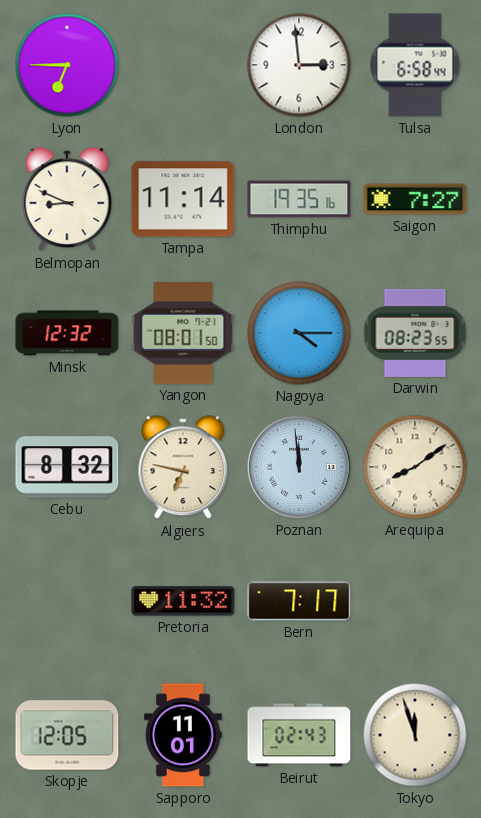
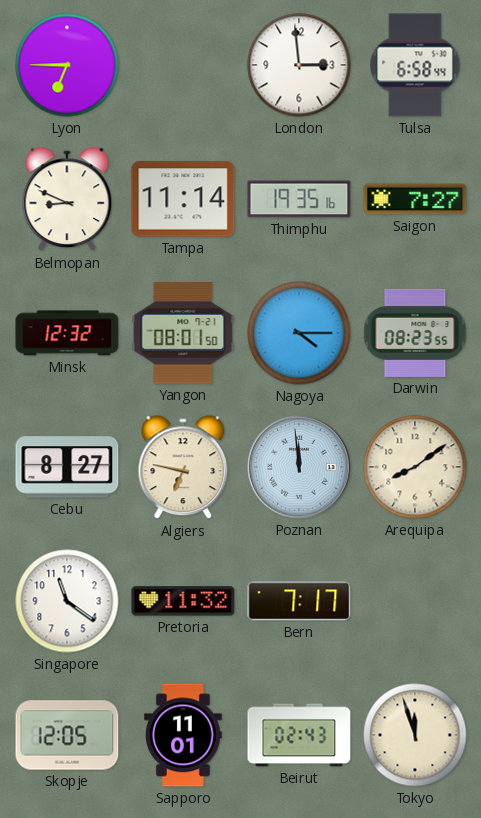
Cebu: 8:32 -> 8:27 (67, 467)
Singapore: none -> 11:21 (67, 601)
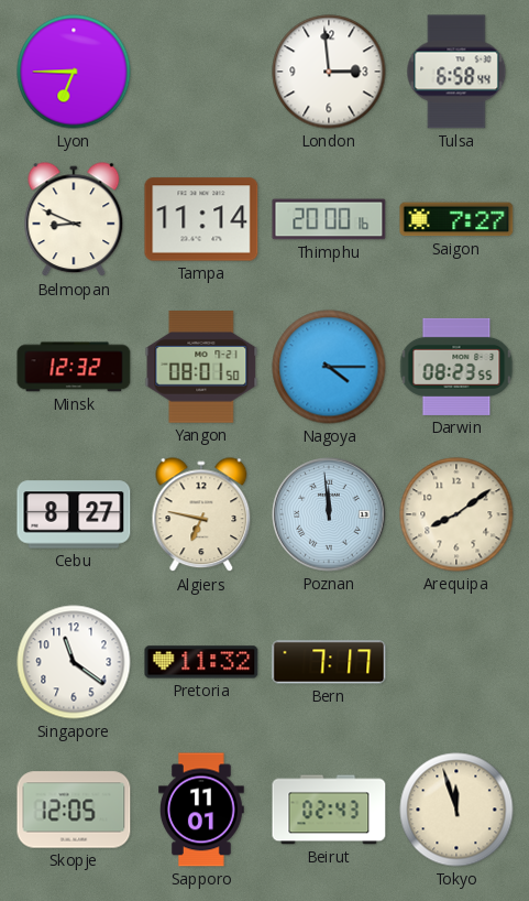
Thimphu: 19:35 -> 20:00 (329, 219)
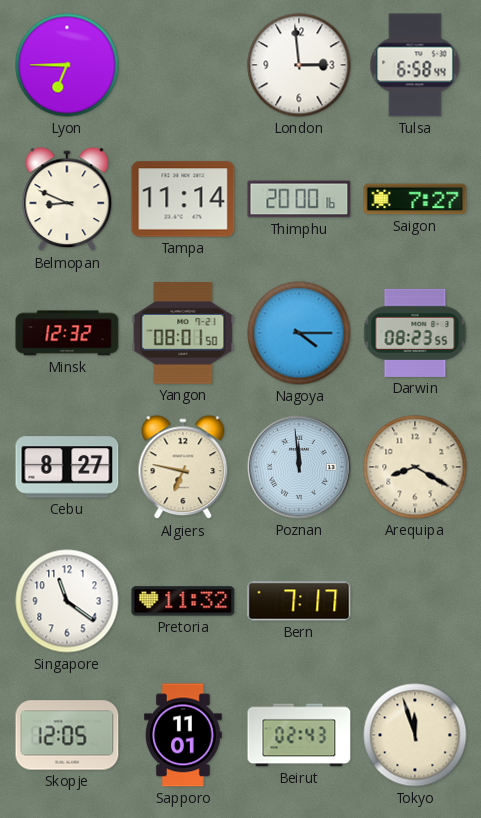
Arequipa: 8:09 -> 8:20 (415, 467)
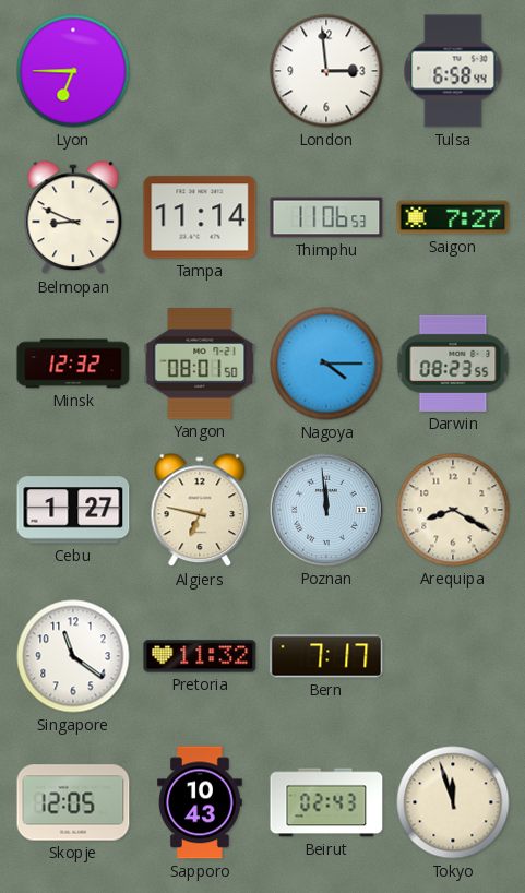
Thimphu: 20:00 -> 11:06 (326, 217)
Cebu: 8:27 -> 1:27 (73, 510)
Sapporo: 11:01 -> 10:43 (201, 802)
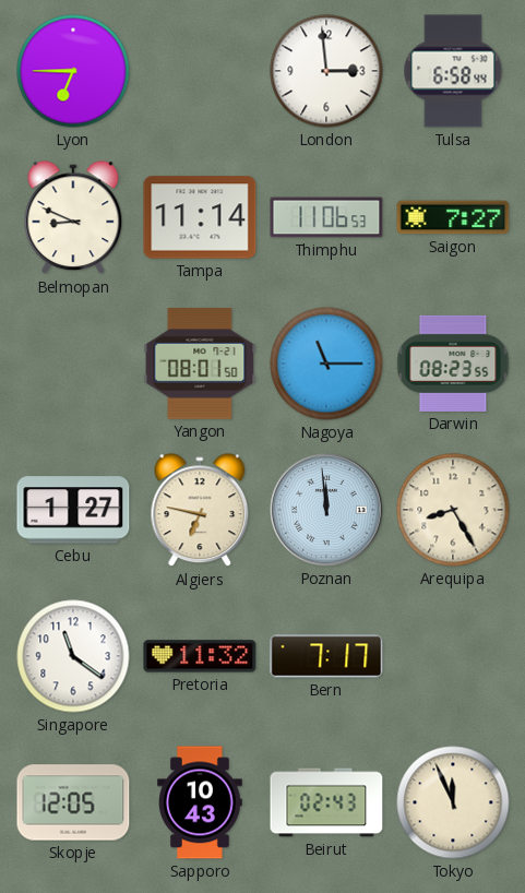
Minsk: 12:32 -> none (73, 364)
Nagoya: 4:15 -> 11:15 (326, 364)
Arequipa: 8:20 -> 8:25 (453, 510)
Tokyo: 11:57 -> 11:56 (453, 802)
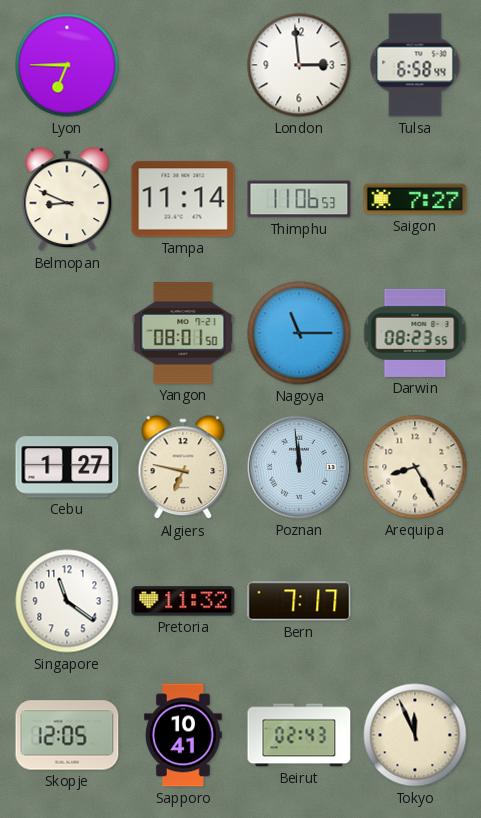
Sapporo: 10:43 -> 10:41 (184, 735)
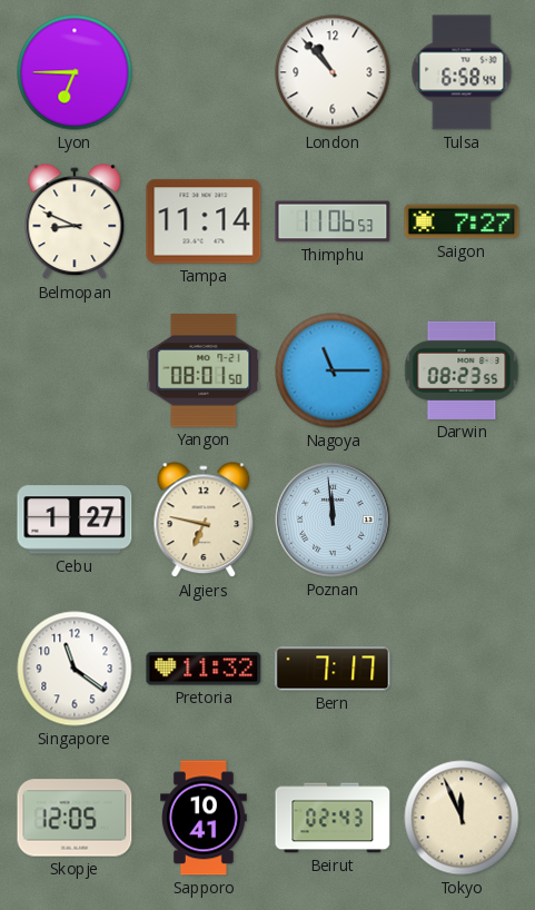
London: 2:59 -> 10:53 (333, 72)
Arequipa: 8:25 -> none (415, 467)
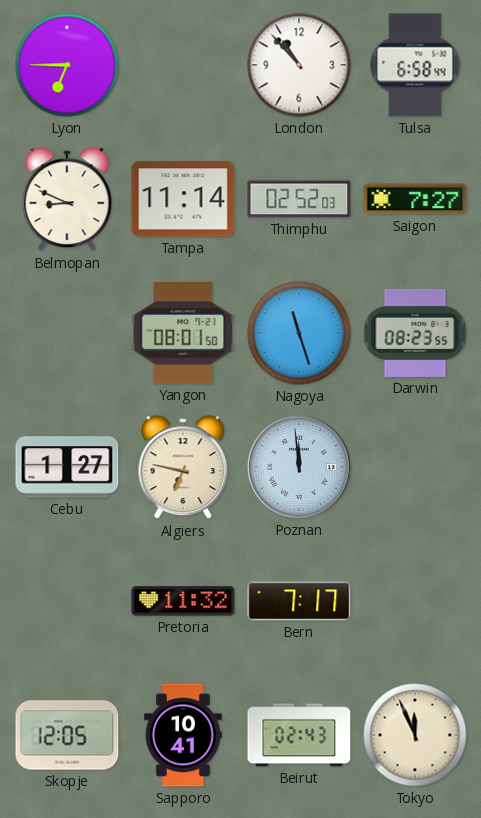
Thimphu: 11:06 -> 02:52 (299, 199)
Nagoya: 11:15 -> 11:27 (299, 333)
Singapore: 11:21 -> none (75, 669)
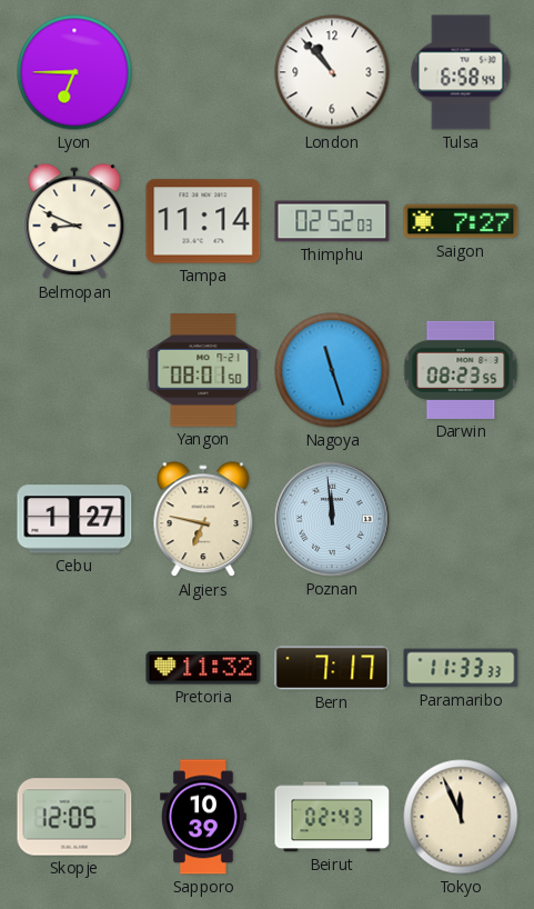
Paramaribo: none -> 11:33 (461, 668)
Sapporo: 10:41 -> 10:39 (204, 817)
